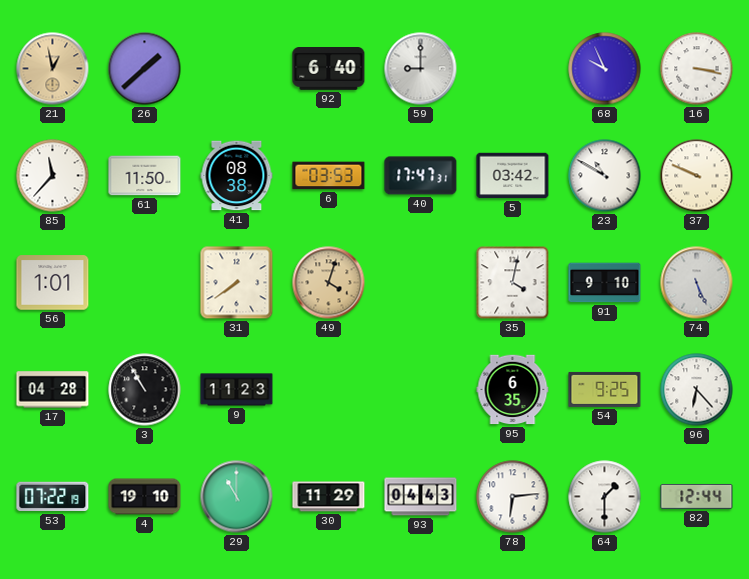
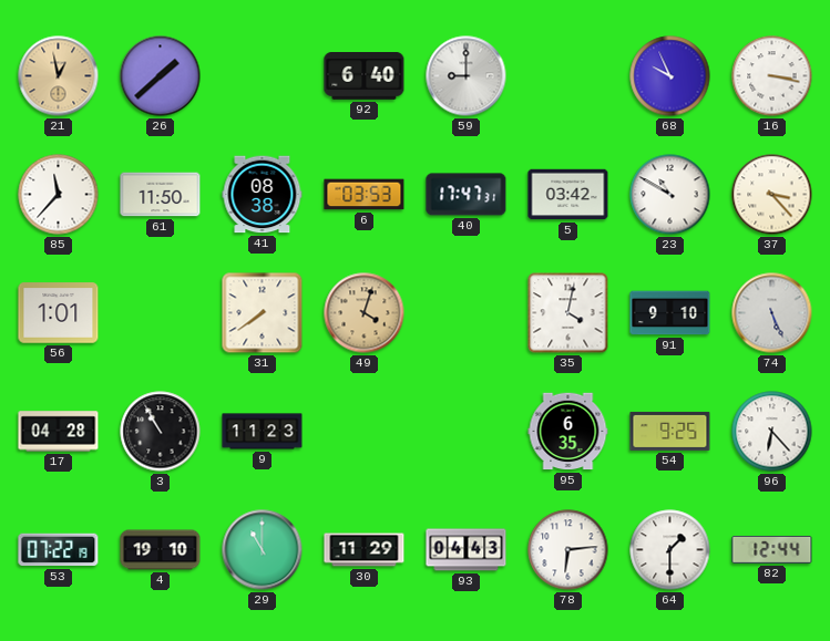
37: 9:49 -> 3:23 (772, 195)
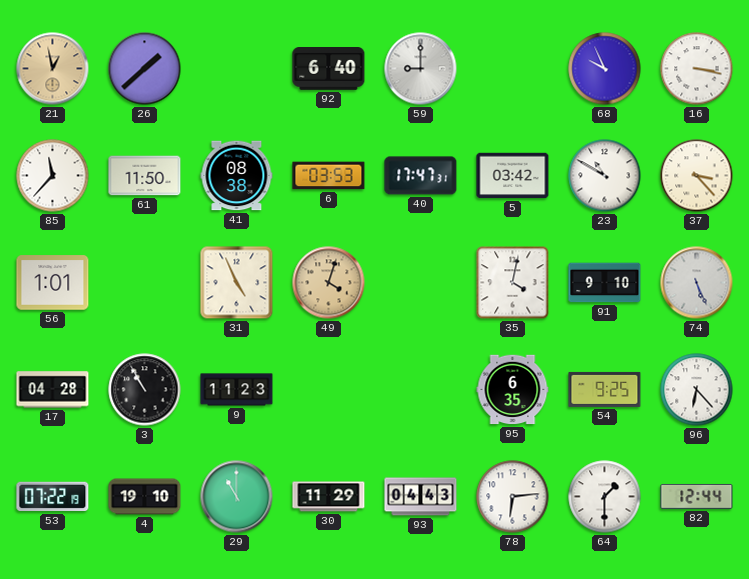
31: 7:39 -> 4:56 (237, 283)
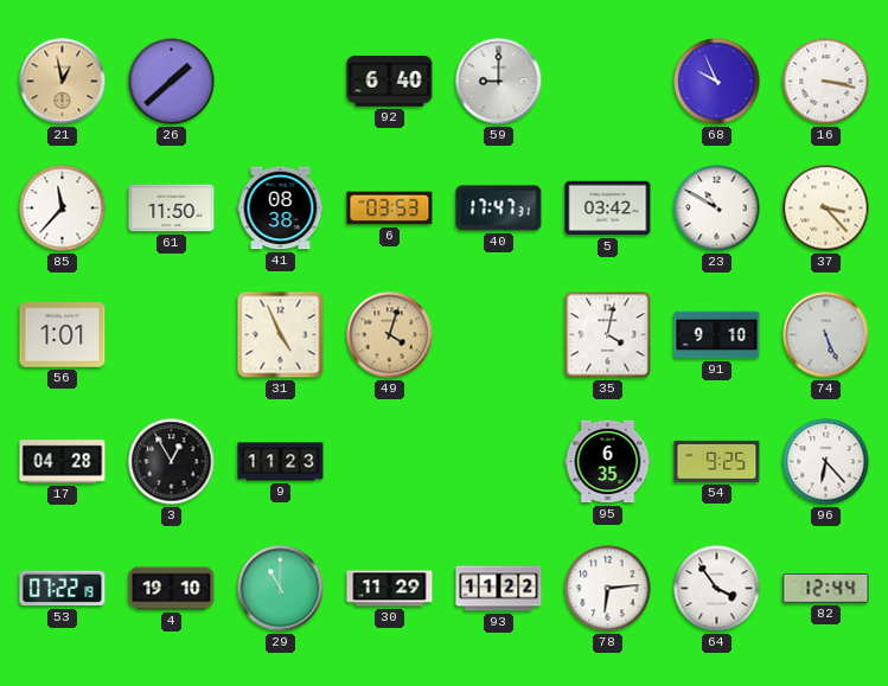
3: 10:55 -> 12:55 (172, 462)
93: 04:43 -> 11:22 (499, 589)
64: 1:30 -> 3:54 (717, 589)
